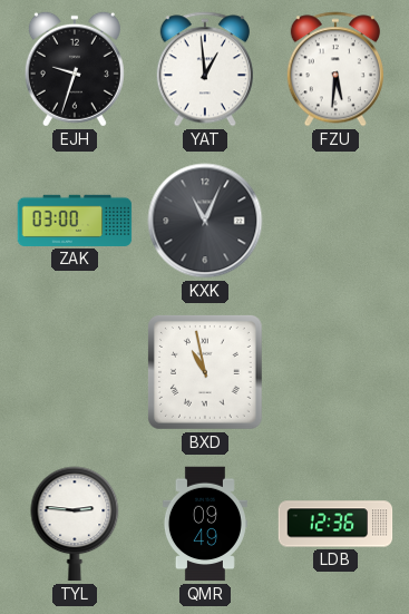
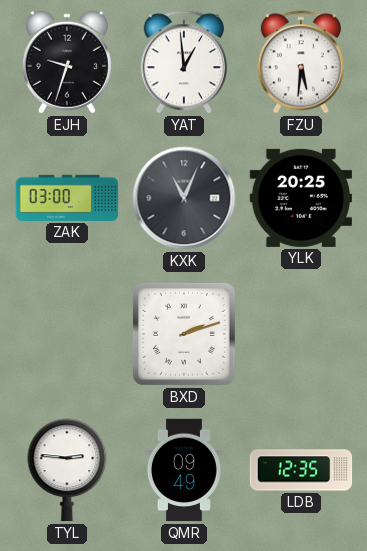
YLK: none -> 20:25 (301, 198)
BXD: 10:58 -> 2:12 (185, 335)
LDB: 12:36 -> 12:35 (301, 470)
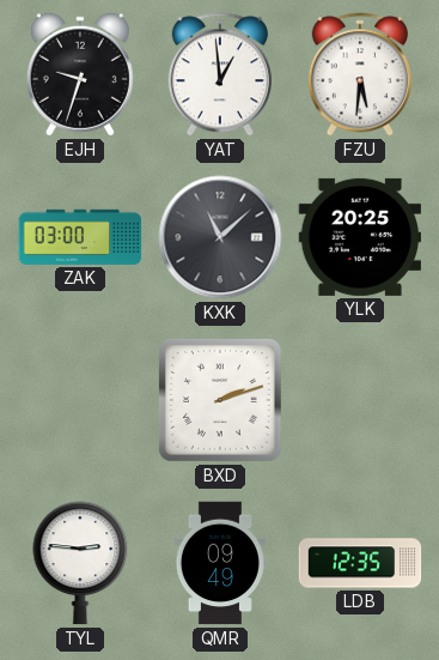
KXK: 11:04 -> 11:08 (220, 237)
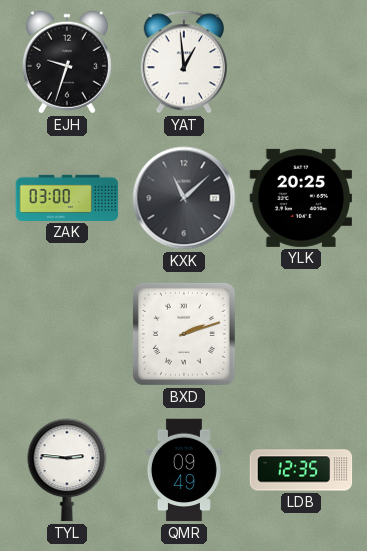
FZU: 5:31 -> none (360, 74)
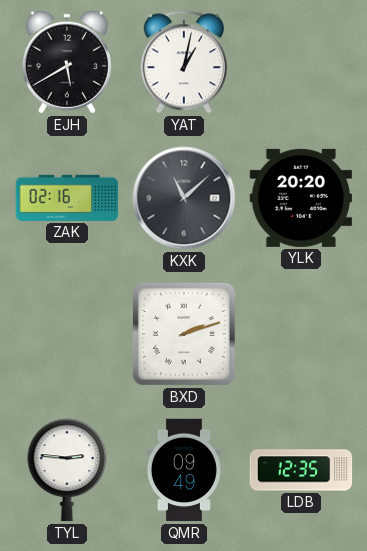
EJH: 9:33 -> 5:40 (67, 62)
YAT: 12:59 -> 1:02 (184, 62)
ZAK: 03:00 -> 02:16 (67, 198)
YLK: 20:25 -> 20:20 (301, 198)
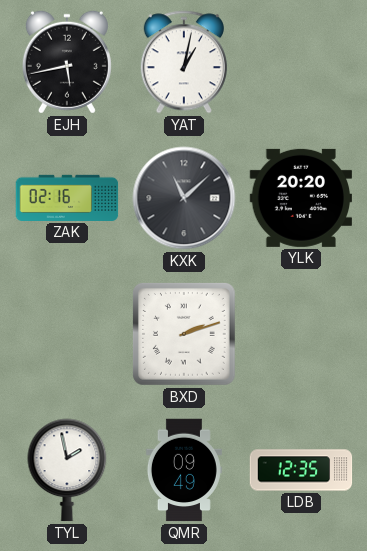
EJH: 5:40 -> 5:43 (67, 62)
TYL: 2:46 -> 1:58 (67, 470)
